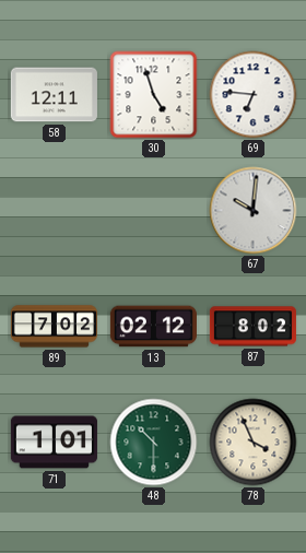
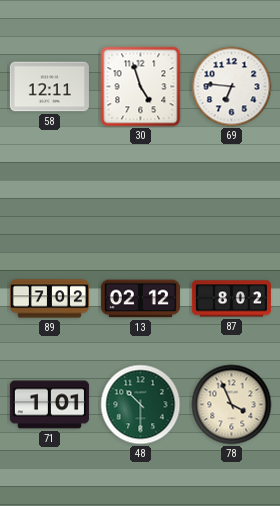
67: 10:01 -> none (254, 211)
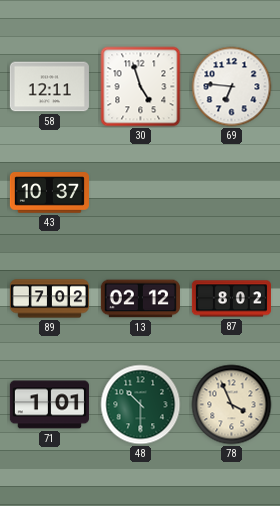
43: none -> 10:37 (49, 193)
